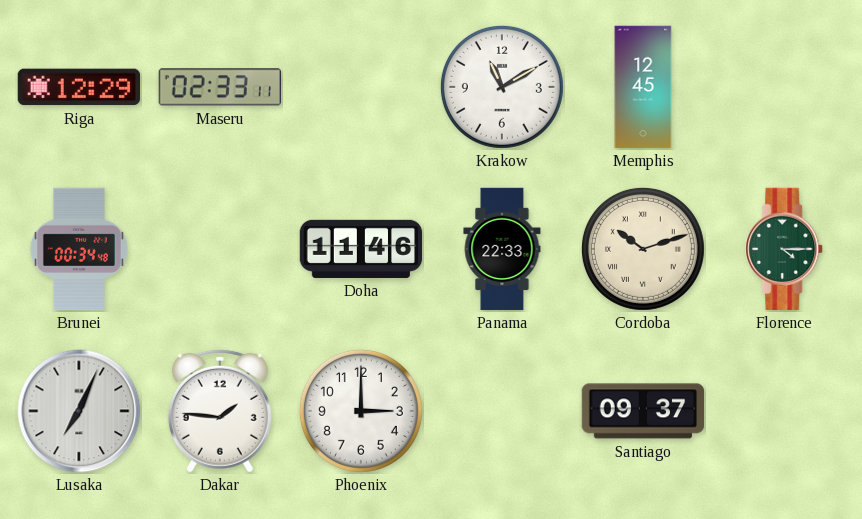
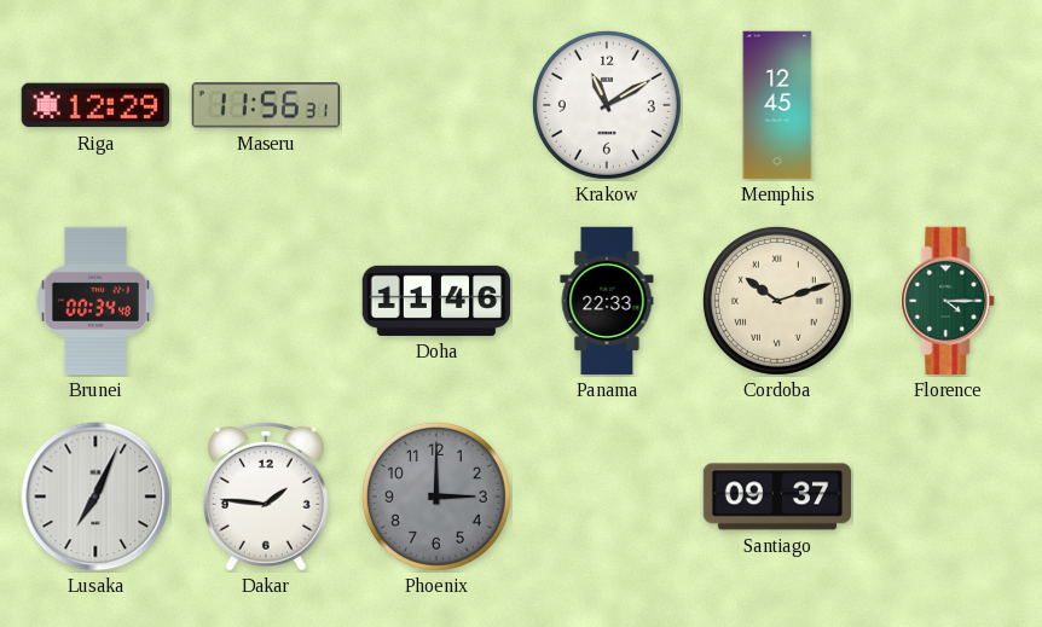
Maseru: 02:33 -> 11:56 (265, 105)
Phoenix dial: white -> grey (436, 497)
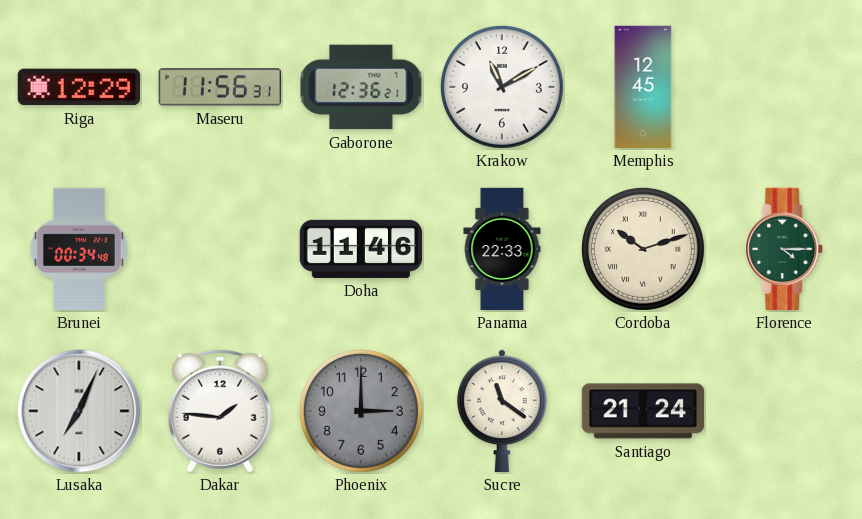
Gaborone: none -> 12:36 (361, 87)
Sucre: none -> 11:21 (502, 411)
Santiago: 09:37 -> 21:24 (643, 411)
